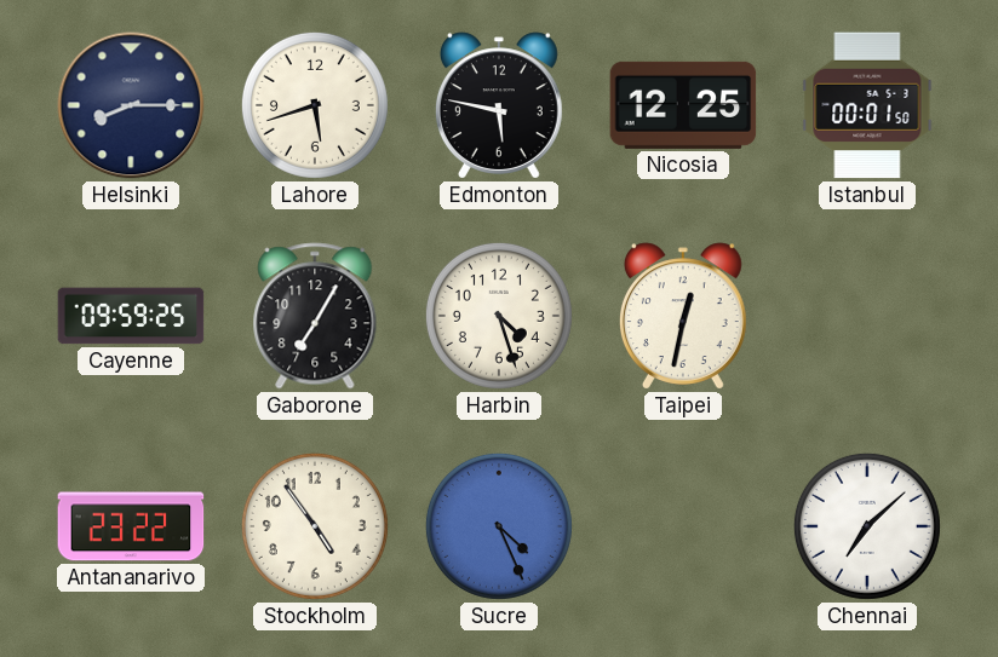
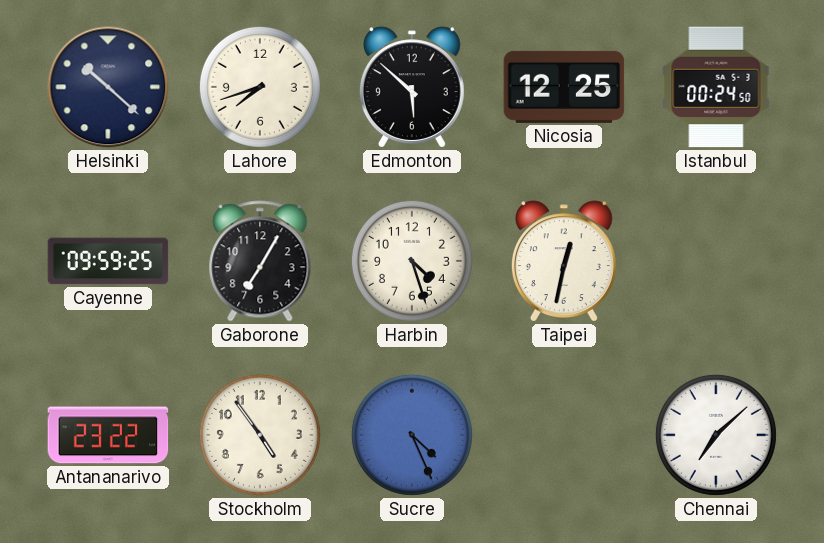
Helsinki: 8:15 -> 10:22 (108, 87)
Lahore: 5:42 -> 7:42 (260, 87)
Edmonton: 5:47 -> 5:52 (412, 87)
Istanbul: 00:01 -> 00:24 (716, 87)
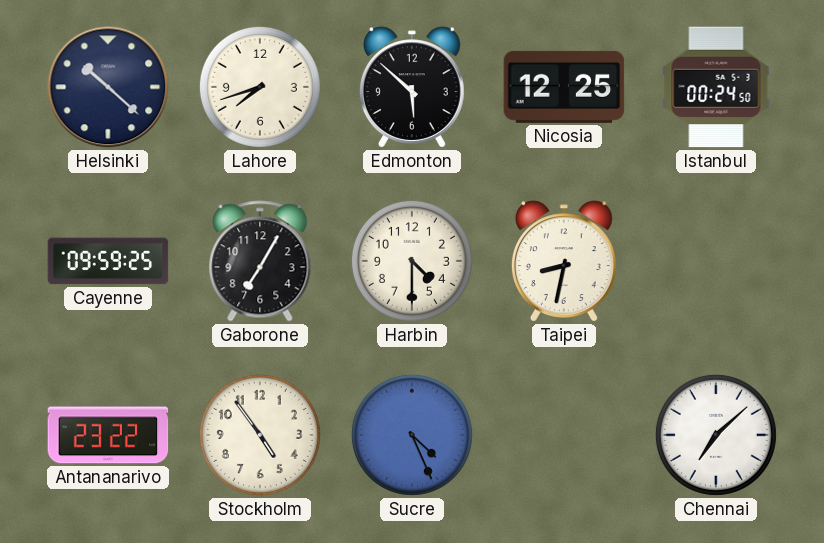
Harbin: 4:27 -> 4:30 (412, 261)
Taipei: 12:32 -> 8:32 (564, 261)
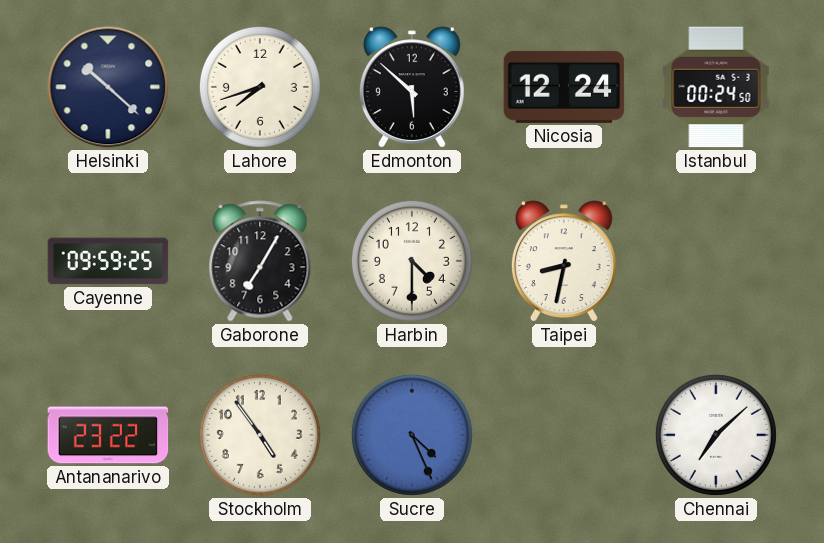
Nicosia: 12:25 -> 12:24 (564, 87)
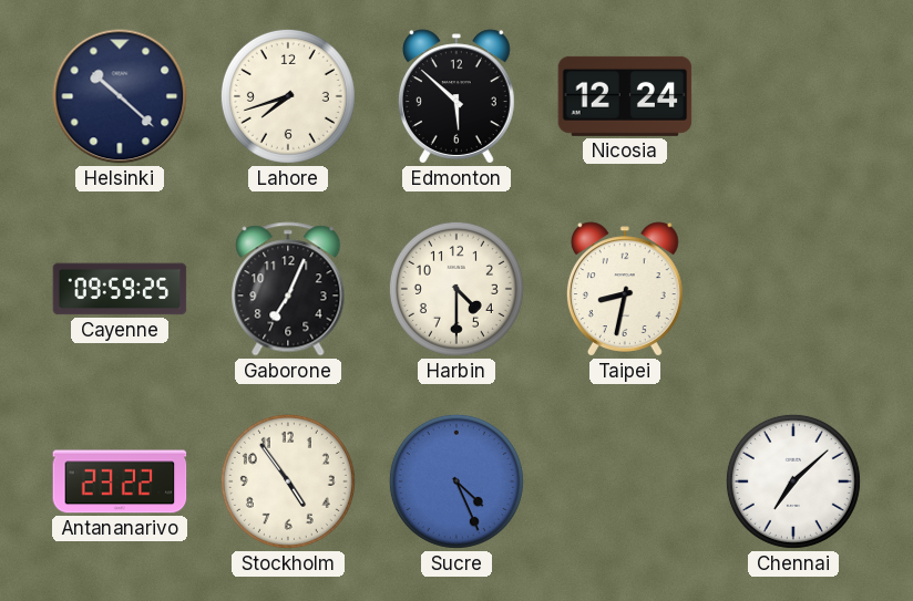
Istanbul: 00:24 -> none (716, 87)
Gaborone: 7:05 -> 7:04 (288, 289)
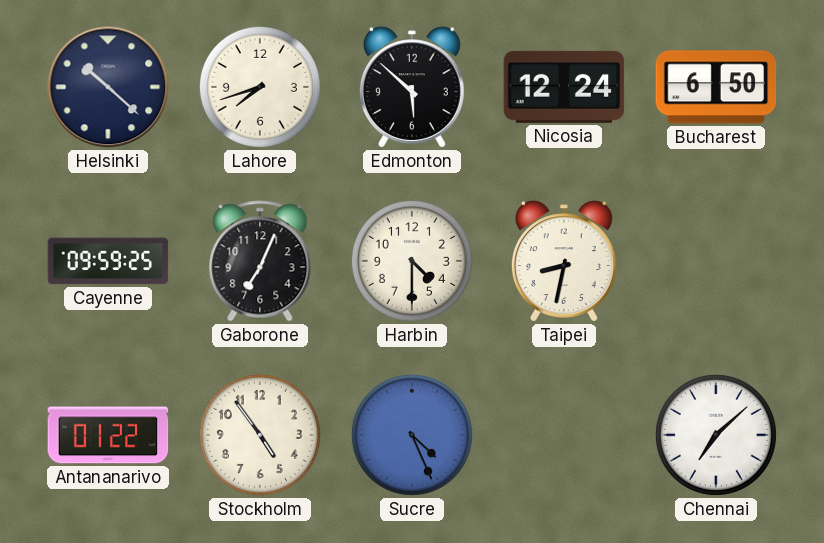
Bucharest: none -> 6:50 (716, 87)
Antananarivo: 23:22 -> 01:22 (108, 435)
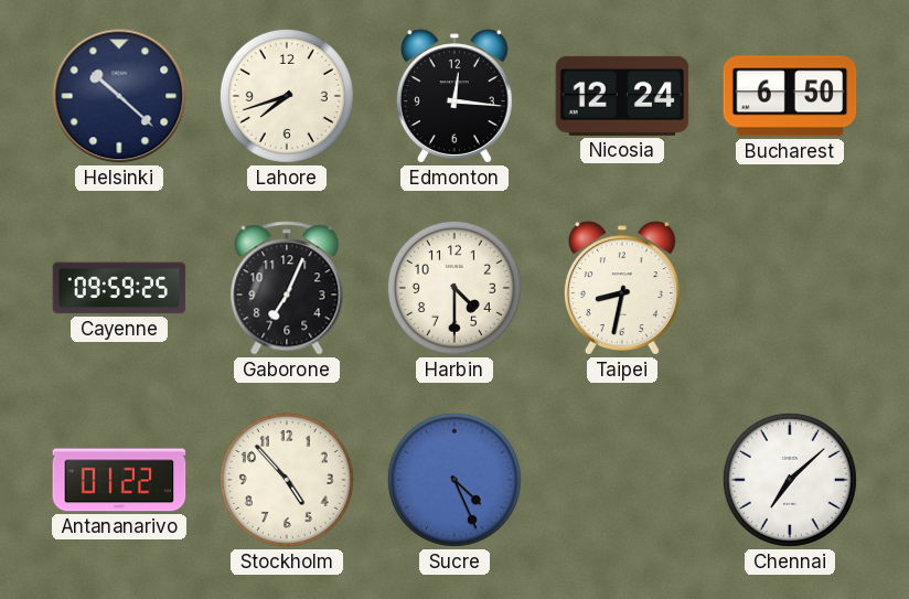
Edmonton: 5:52 -> 12:16 (454, 96)
Stockholm: 4:54 -> 4:53 (287, 480)
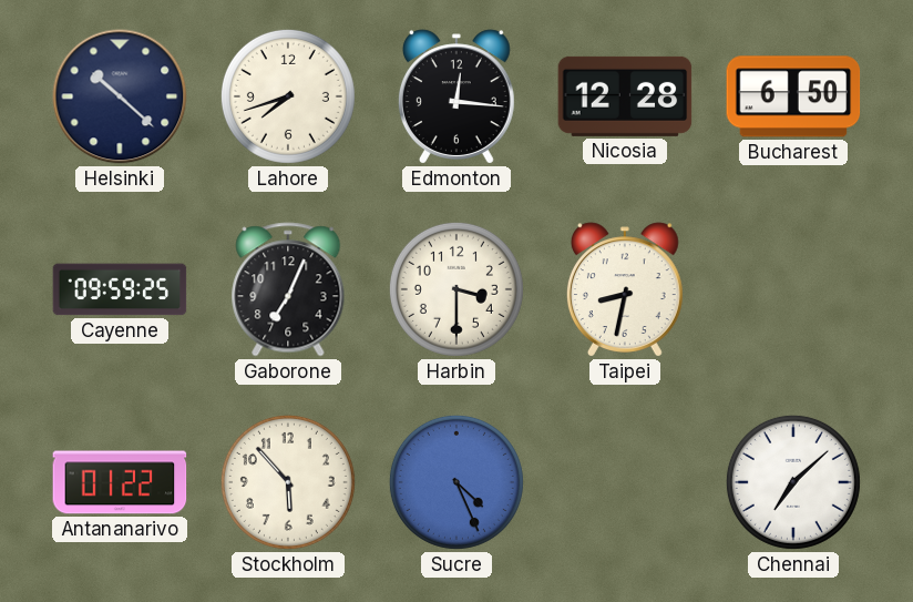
Nicosia: 12:24 -> 12:28 (625, 96)
Harbin: 4:30 -> 3:30 (456, 289)
Stockholm: 4:53 -> 5:53 (288, 482)
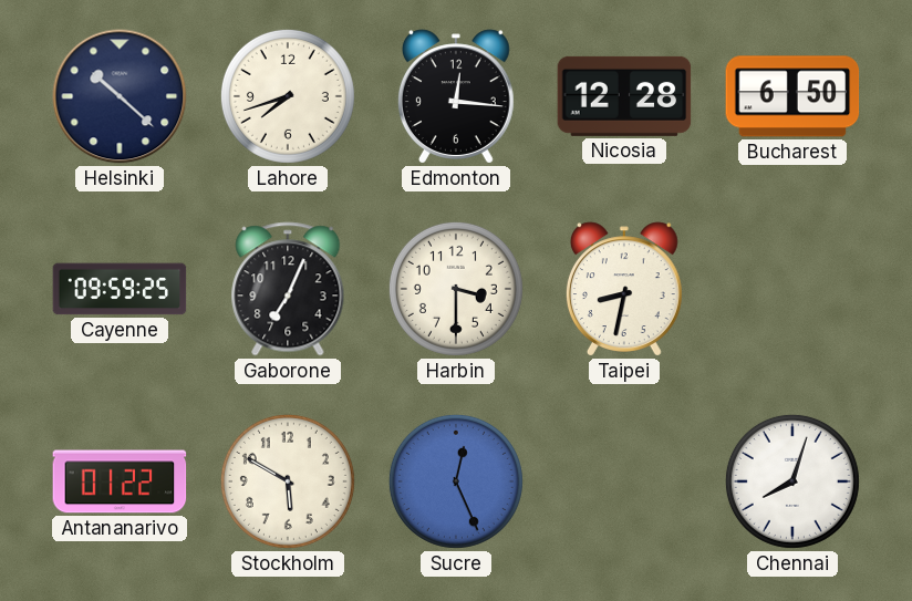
Stockholm: 5:53 -> 5:50 (288, 481)
Sucre: 4:26 -> 12:26 (456, 481)
Chennai: 7:08 -> 8:03 (792, 481)
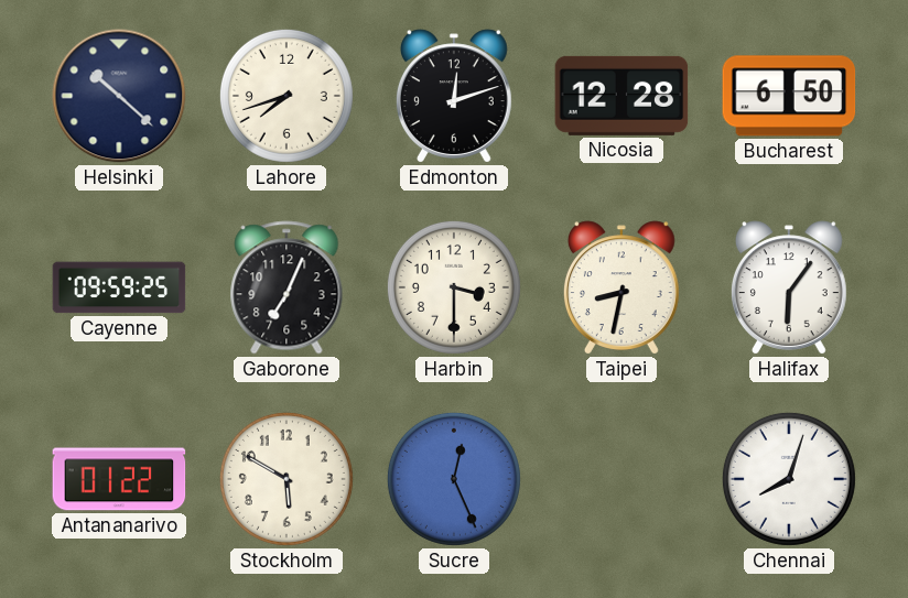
Edmonton: 12:16 -> 12:12 (454, 96)
Halifax: none -> 6:06 (789, 287)
